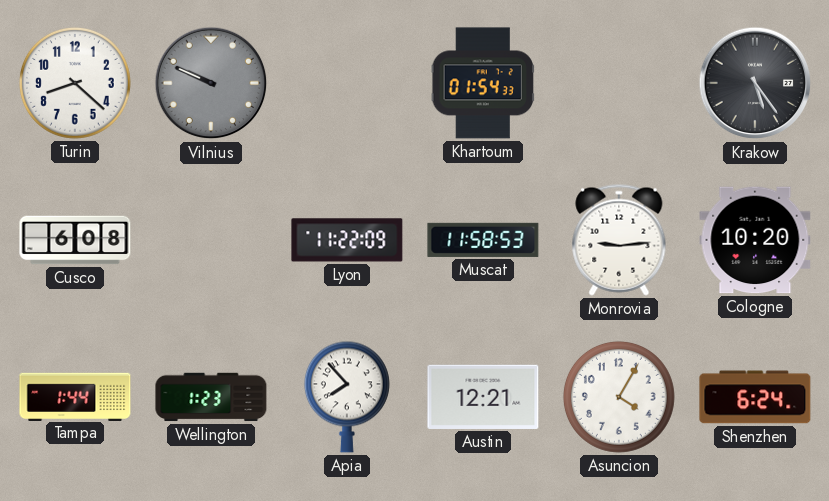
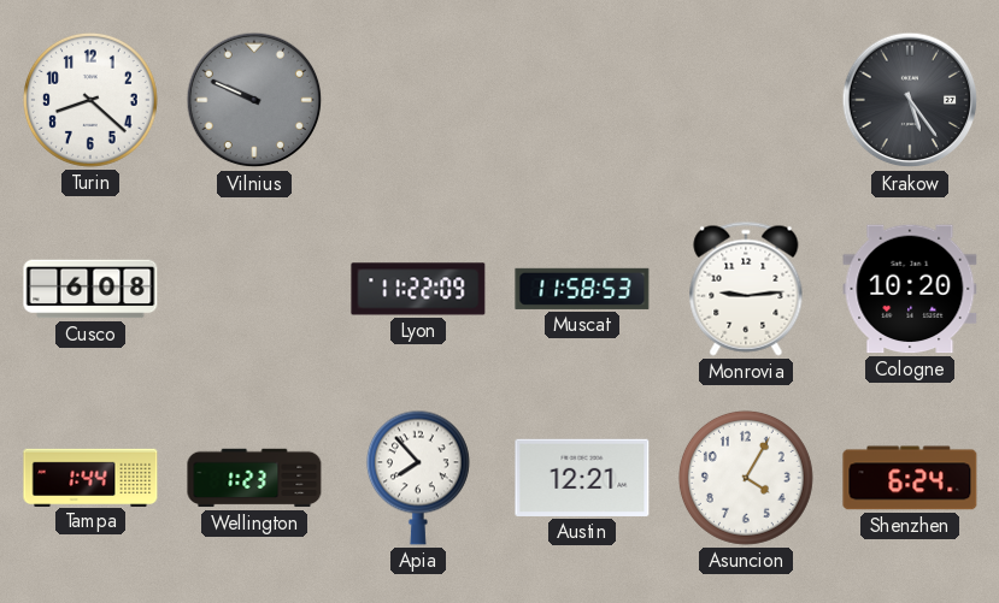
Khartoum: 01:54 -> none (483, 83)
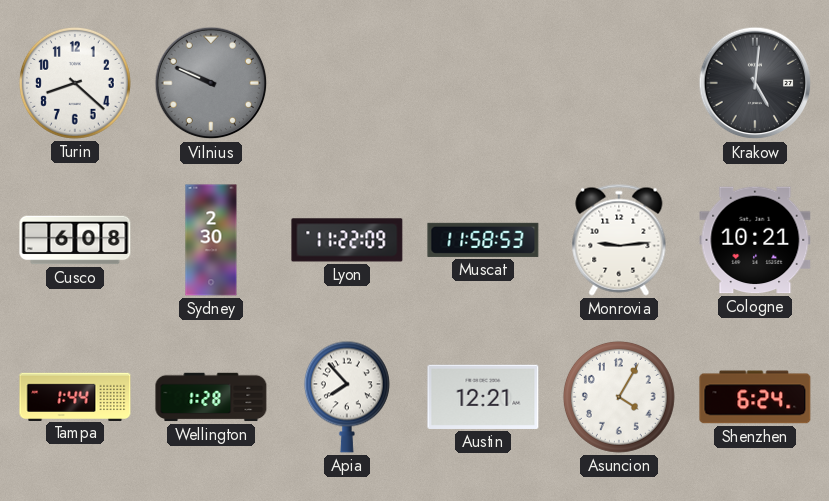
Krakow: 5:24 -> 5:01 (755, 83)
Sydney: none -> 2:30 (211, 240)
Cologne: 10:20 -> 10:21 (755, 240)
Wellington: 1:23 -> 1:28 (211, 397)
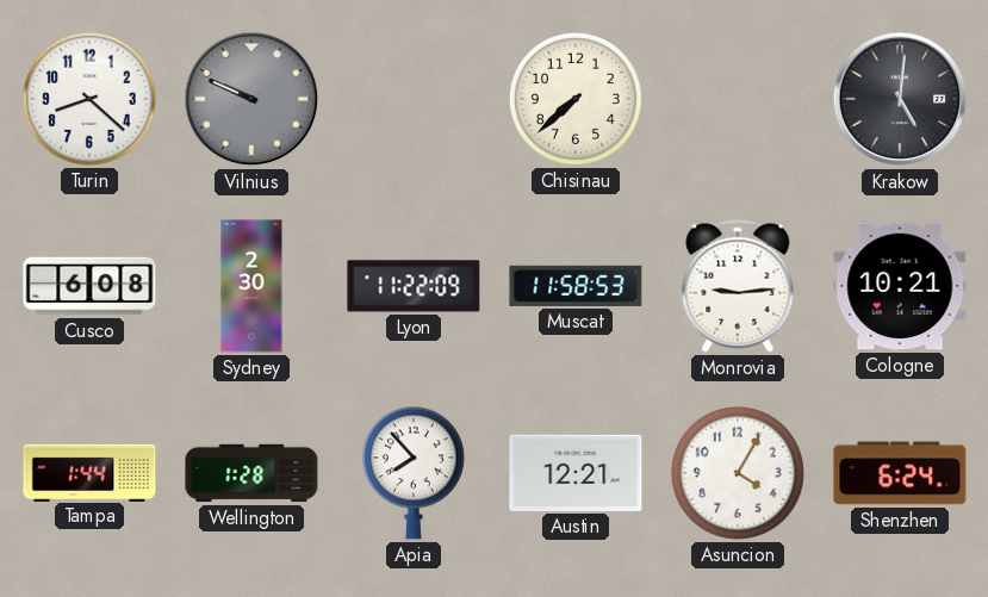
Chisinau: none -> 7:38 (576, 99)
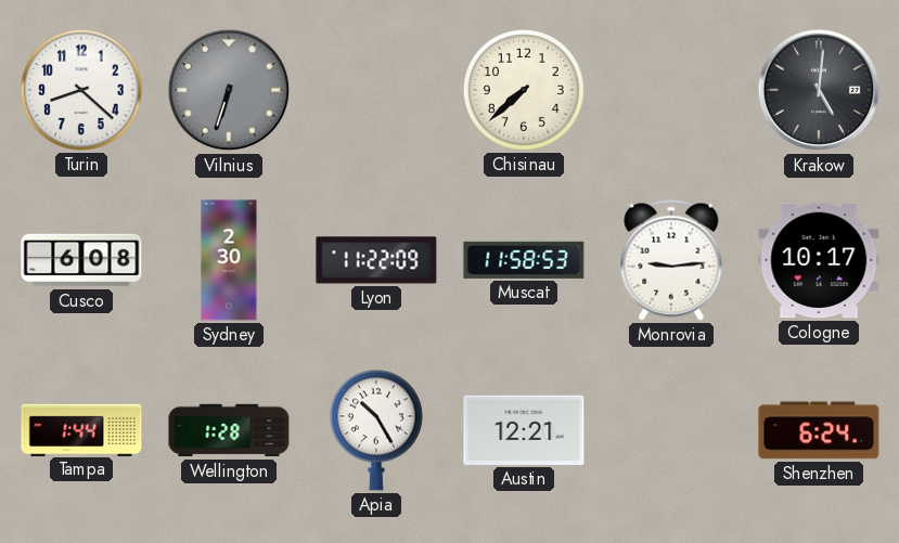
Vilnius: 9:49 -> 6:33 (229, 90)
Cologne: 10:21 -> 10:17 (819, 260)
Apia: 7:53 -> 10:25 (376, 430)
Asuncion: 4:05 -> none (738, 473)
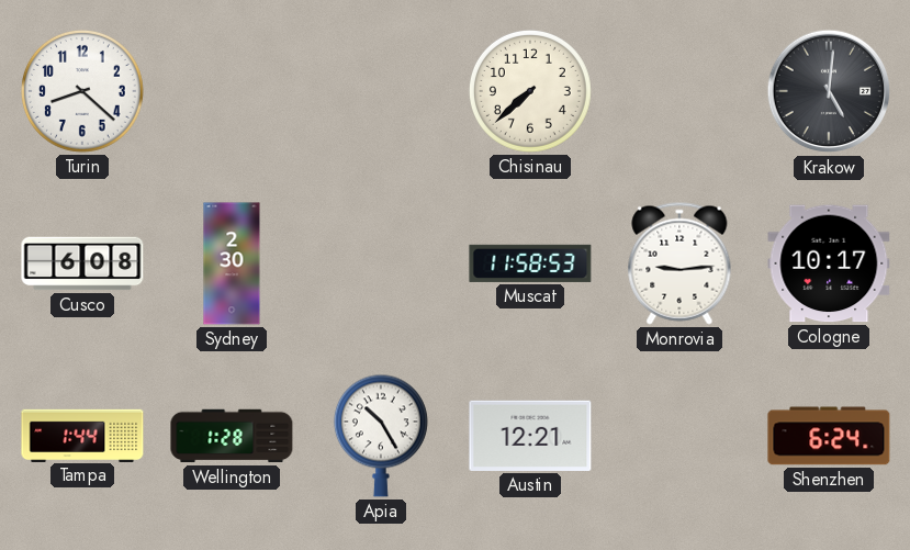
Vilnius: 6:33 -> none (229, 90)
Lyon: 11:22 -> none (376, 260)
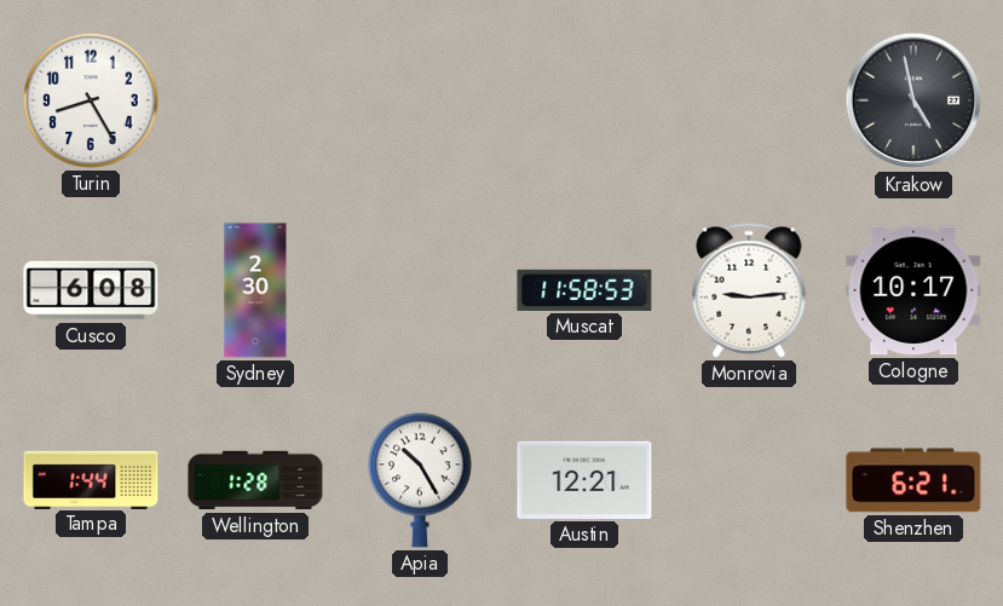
Turin: 8:22 -> 8:25 (91, 100)
Chisinau: 7:38 -> none (530, 91)
Krakow: 5:01 -> 4:58 (913, 100)
Shenzhen: 6:24 -> 6:21 (913, 480)
